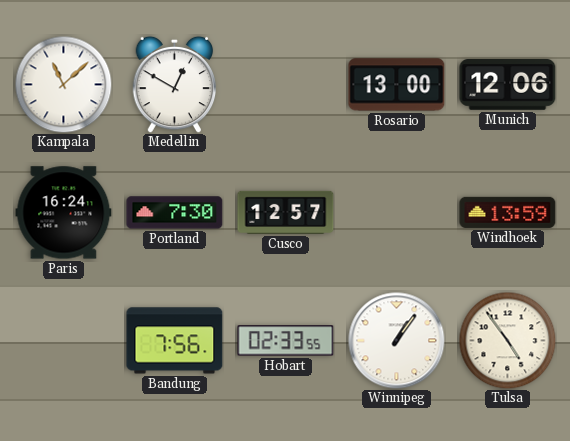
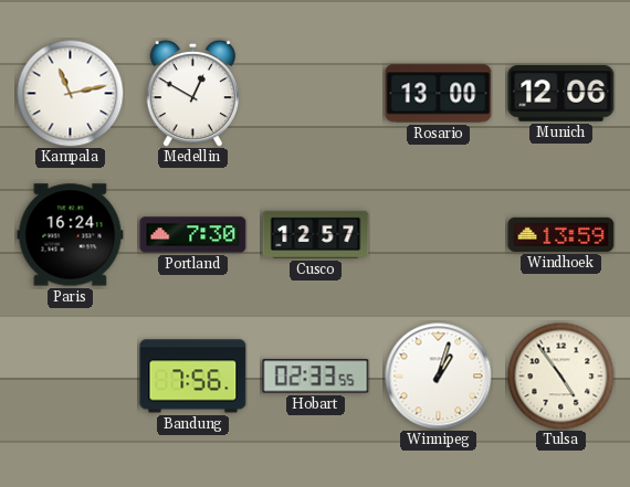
Kampala: 11:08 -> 11:13 (70, 93)
Winnipeg: 1:06 -> 1:03 (439, 377)
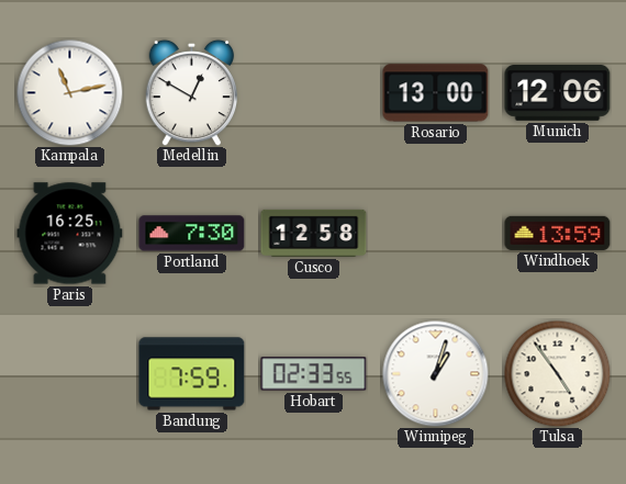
Paris: 16:24 -> 16:25 (70, 234)
Cusco: 12:57 -> 12:58 (314, 233)
Bandung: 7:56 -> 7:59 (192, 374)
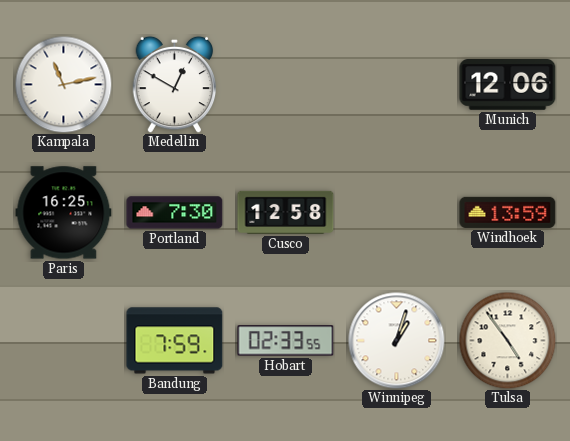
Rosario: 13:00 -> none (436, 93)
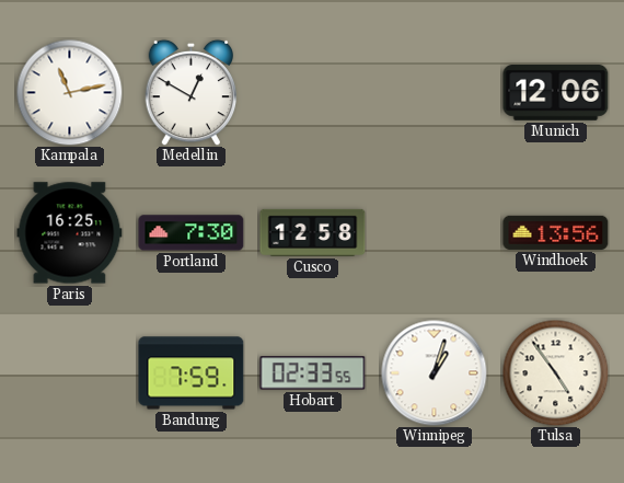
Windhoek: 13:59 -> 13:56 (556, 232)
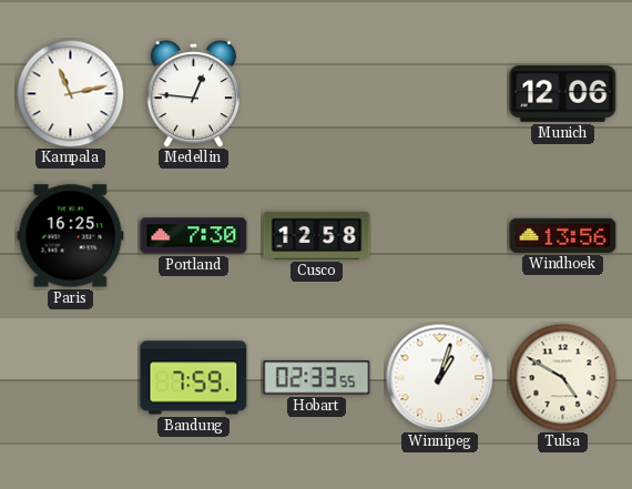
Medellin: 12:50 -> 12:46 (194, 93)
Tulsa: 4:54 -> 4:50 (562, 377)
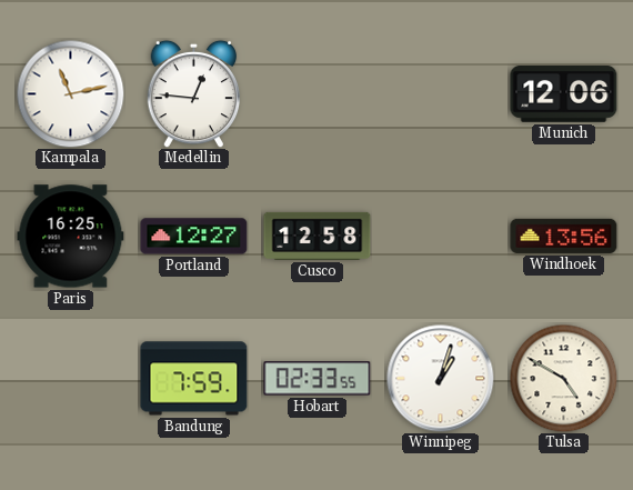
Portland: 7:30 -> 12:27 (194, 237)
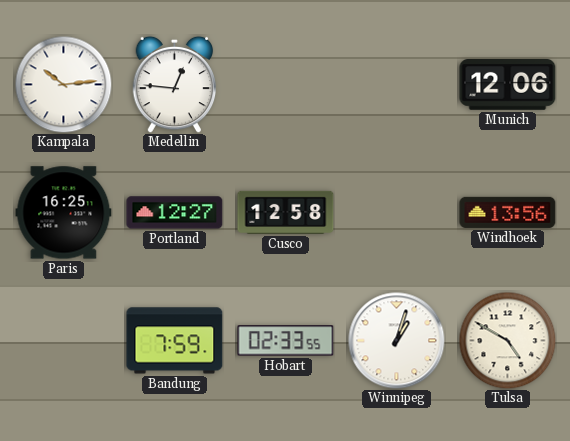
Kampala: 11:13 -> 10:14 (63, 84)
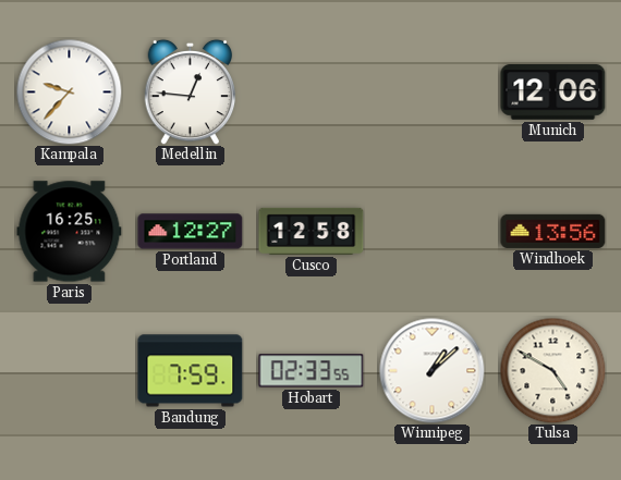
Kampala: 10:14 -> 9:37 (69, 91)
Winnipeg: 1:03 -> 1:08 (433, 371)
